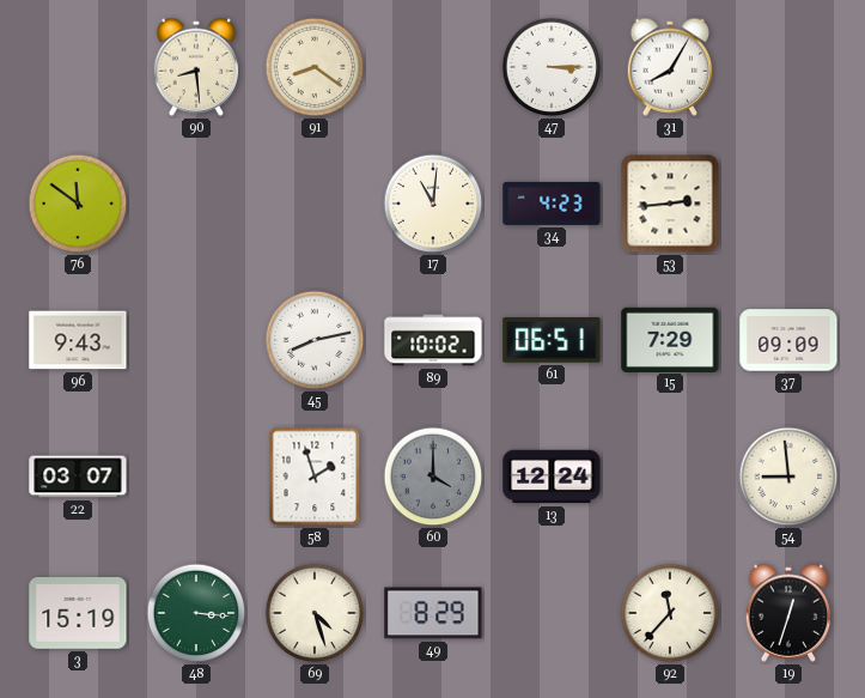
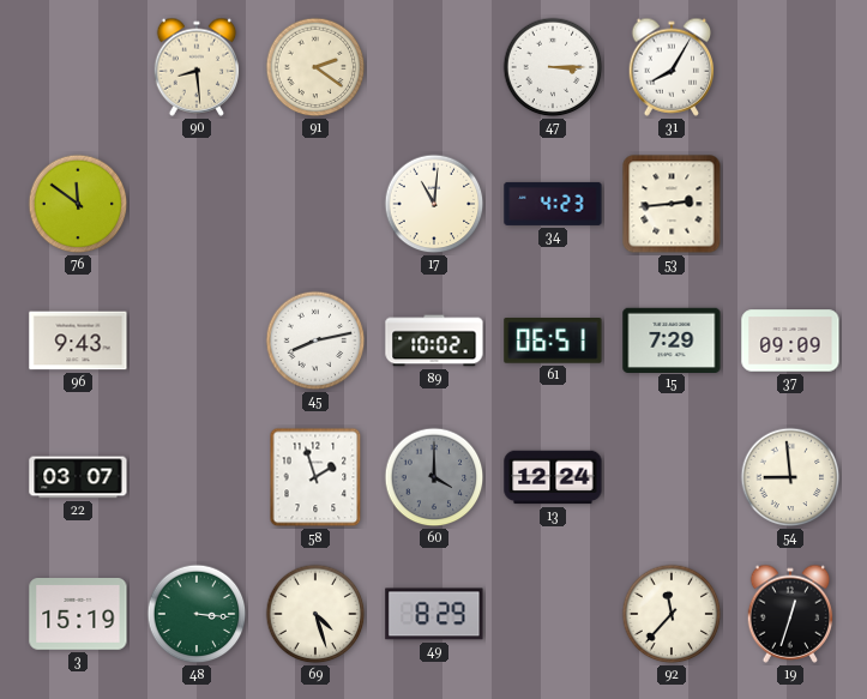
91: 8:21 -> 2:21 (315, 67)
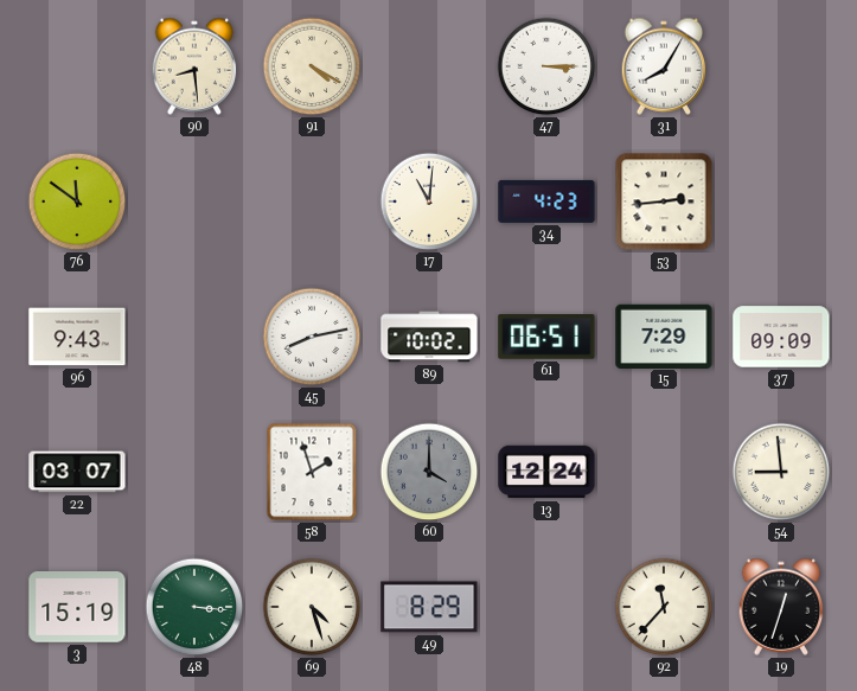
91: 2:21 -> 4:20 (312, 66)
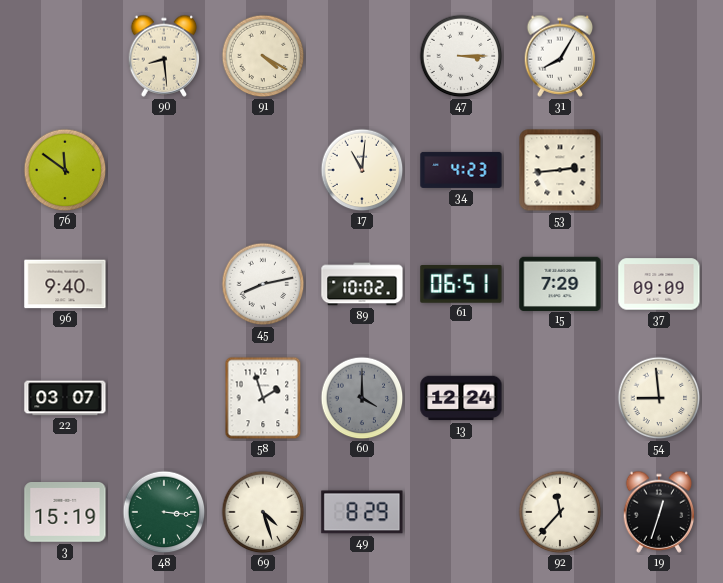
96: 9:43 -> 9:40 (65, 284)
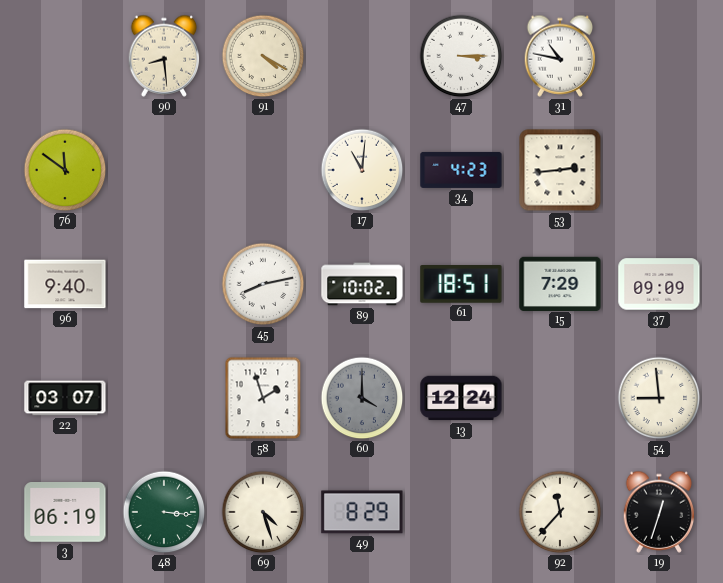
31: 8:05 -> 10:47 (560, 56)
61: 06:51 -> 18:51 (461, 284)
3: 15:19 -> 06:19 (65, 512)
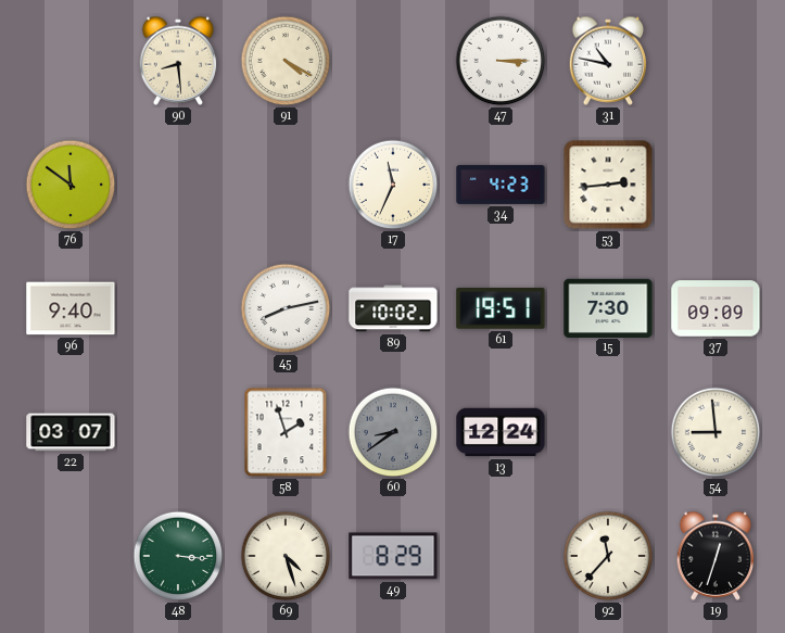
17: 11:01 -> 11:34 (393, 185)
61: 18:51 -> 19:51 (501, 308)
15: 7:29 -> 7:30 (608, 307)
60: 4:00 -> 8:39 (393, 432)
3: 06:19 -> none (65, 512)
